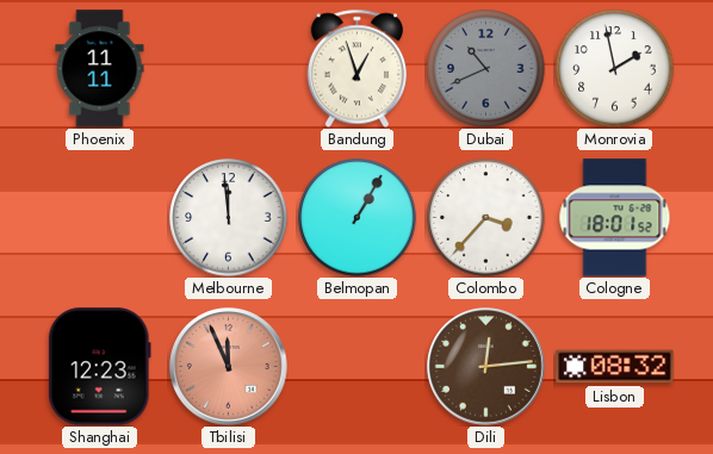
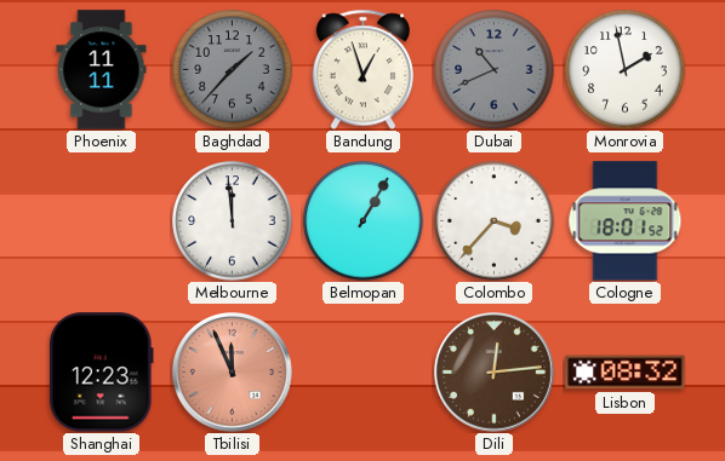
Baghdad: none -> 1:37 (233, 70)
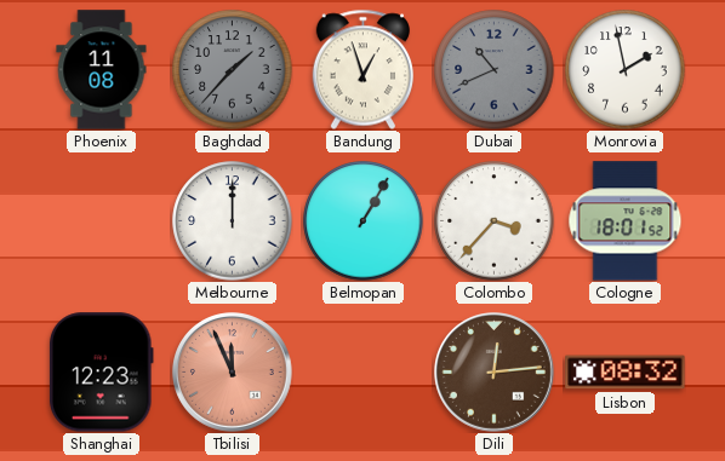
Phoenix: 11:11 -> 11:08 (102, 70)
Melbourne: 11:59 -> 12:00 (233, 221)
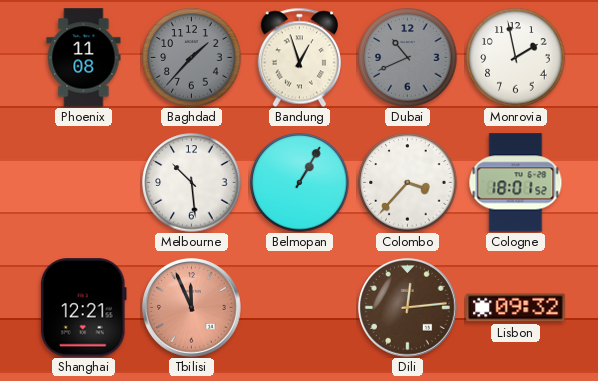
Melbourne: 12:00 -> 10:29 (192, 183)
Shanghai: 12:23 -> 12:21 (83, 308)
Lisbon: 08:32 -> 09:32 (516, 308)
